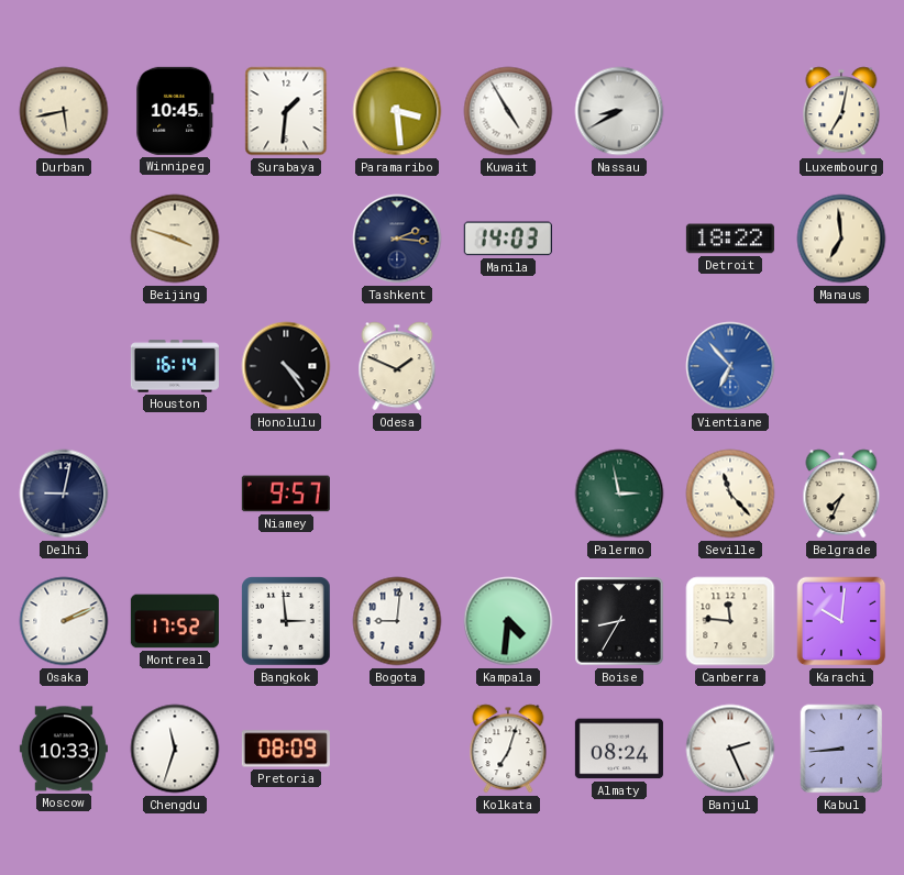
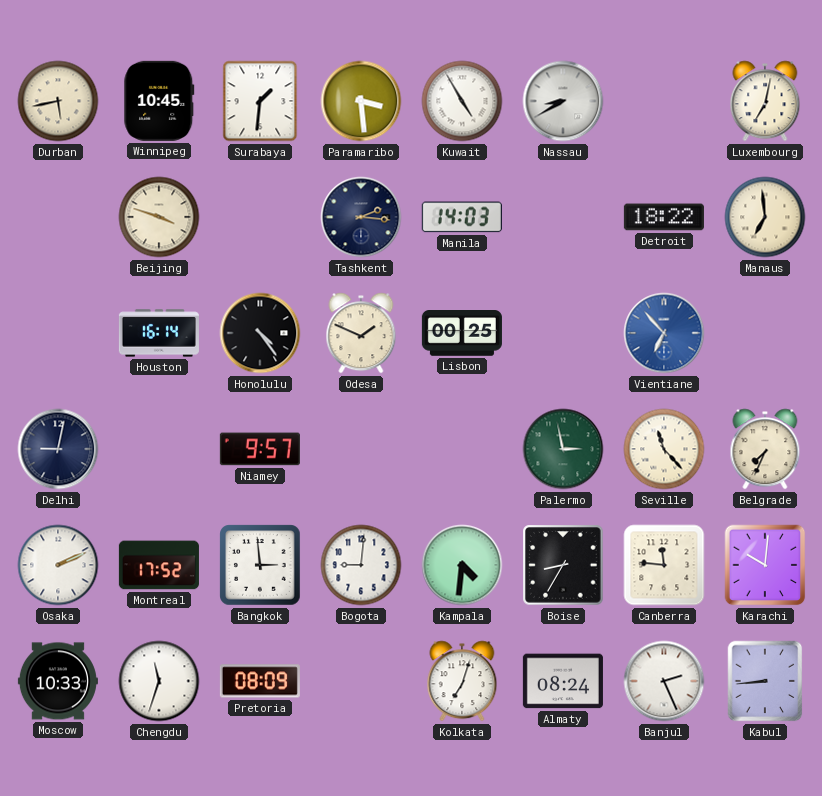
Lisbon: none -> 00:25 (462, 333)
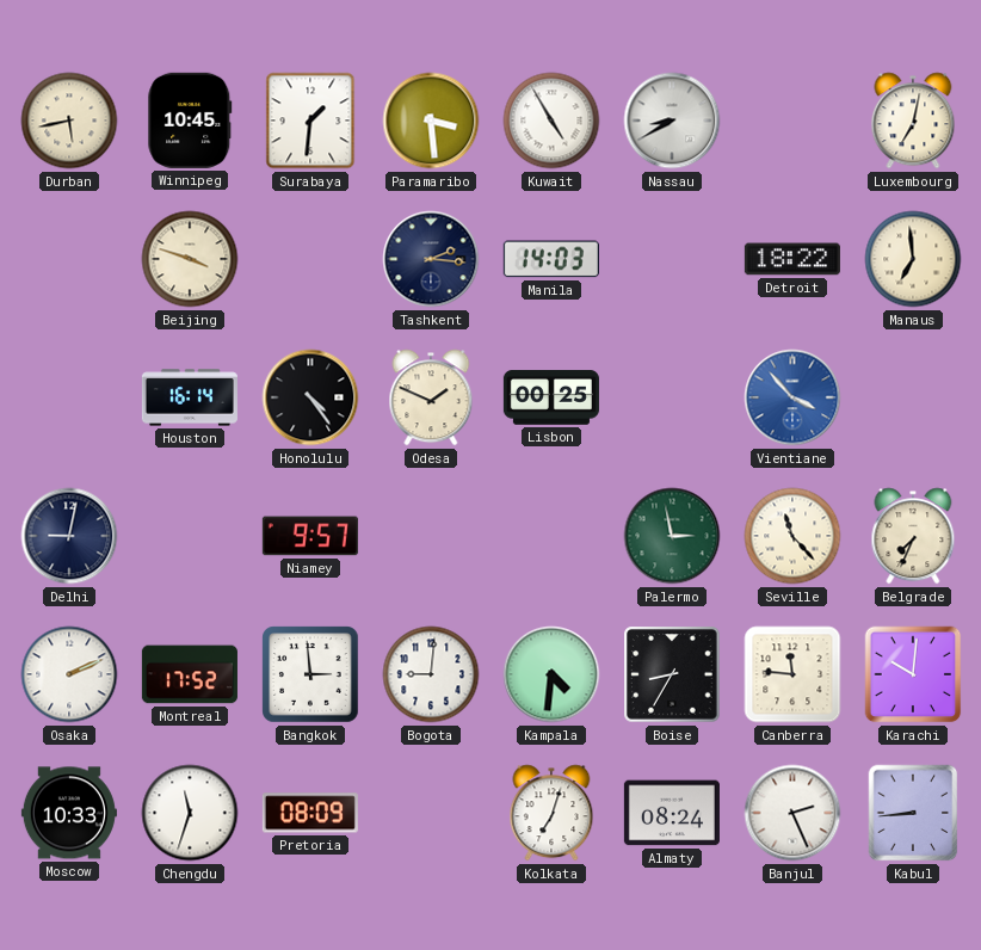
Vientiane: 6:53 -> 3:53 (792, 397)
